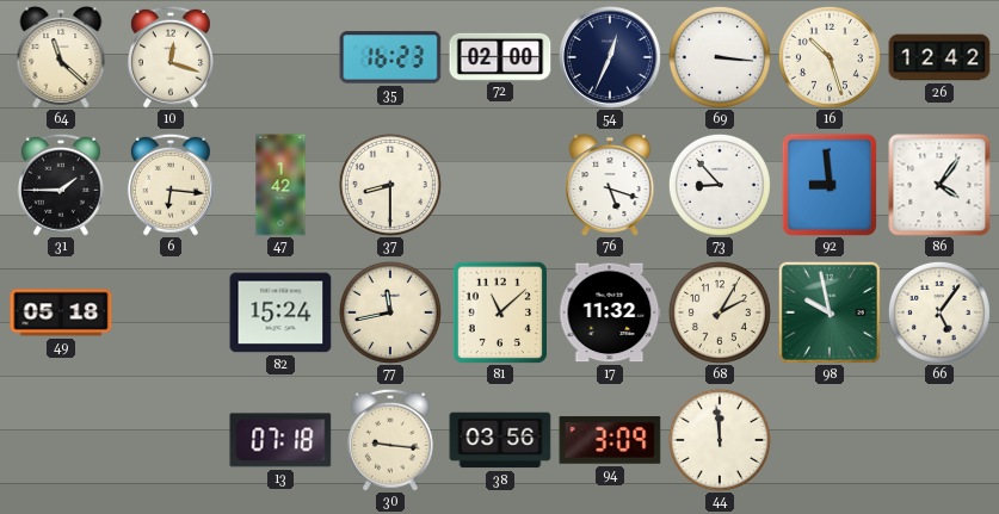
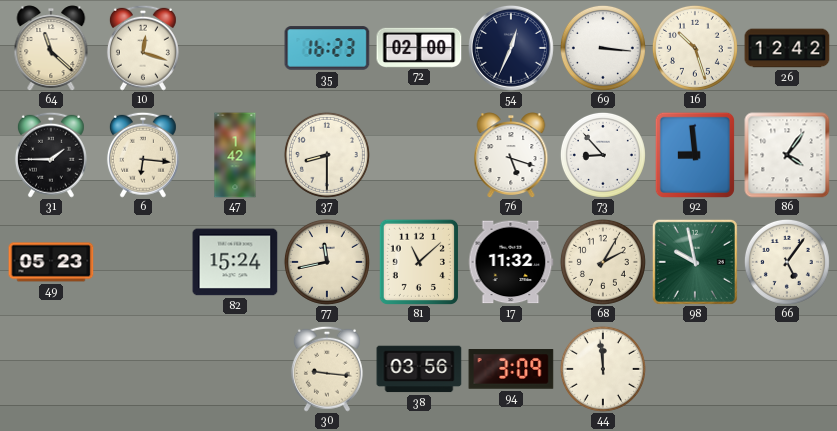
49: 05:18 -> 05:23 (51, 262)
13: 07:18 -> none (280, 440)
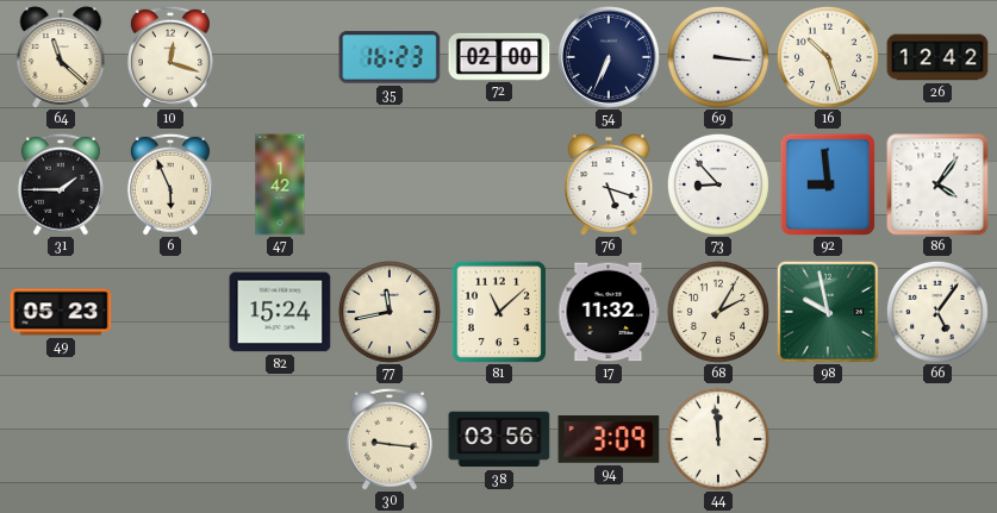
54: 12:34 -> 6:34 (609, 57)
6: 6:16 -> 5:56 (170, 184)
37: 8:30 -> none (327, 155)
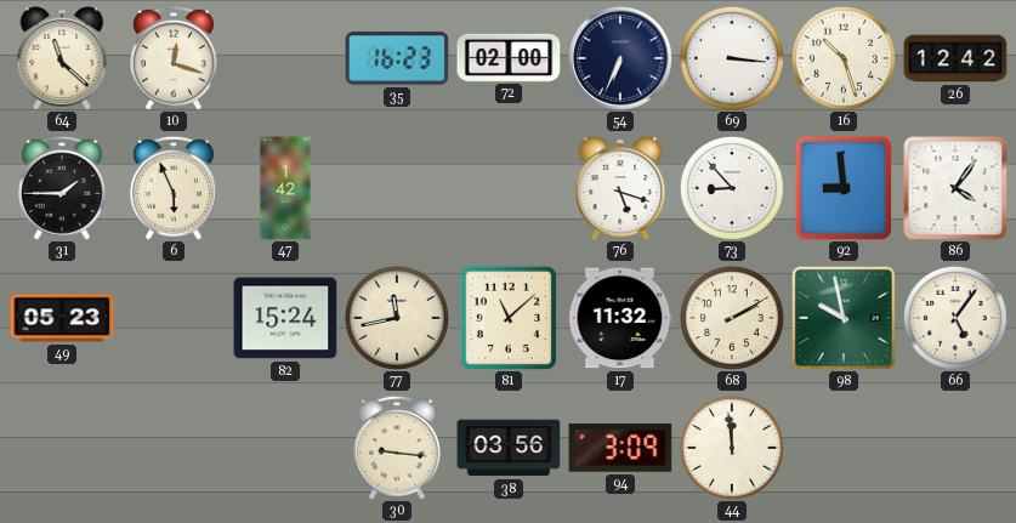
68: 2:05 -> 2:10 (732, 318)
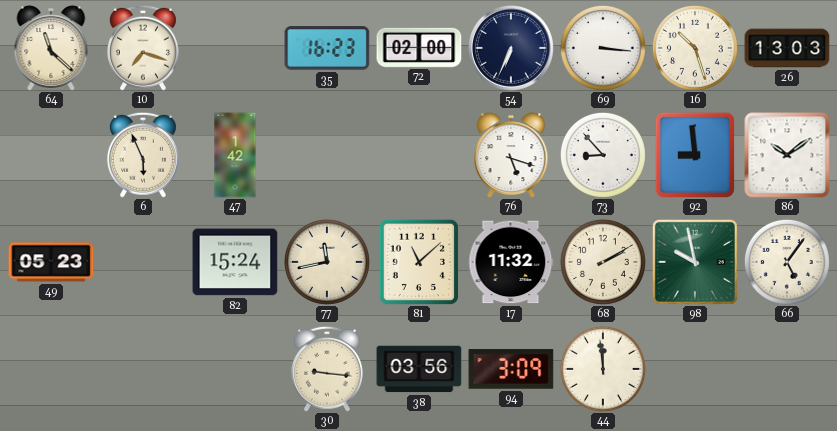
10: 12:18 -> 7:18 (143, 48)
26: 12:42 -> 13:03 (787, 48)
31: 1:45 -> none (62, 188)
86: 4:06 -> 10:09 (787, 155)
